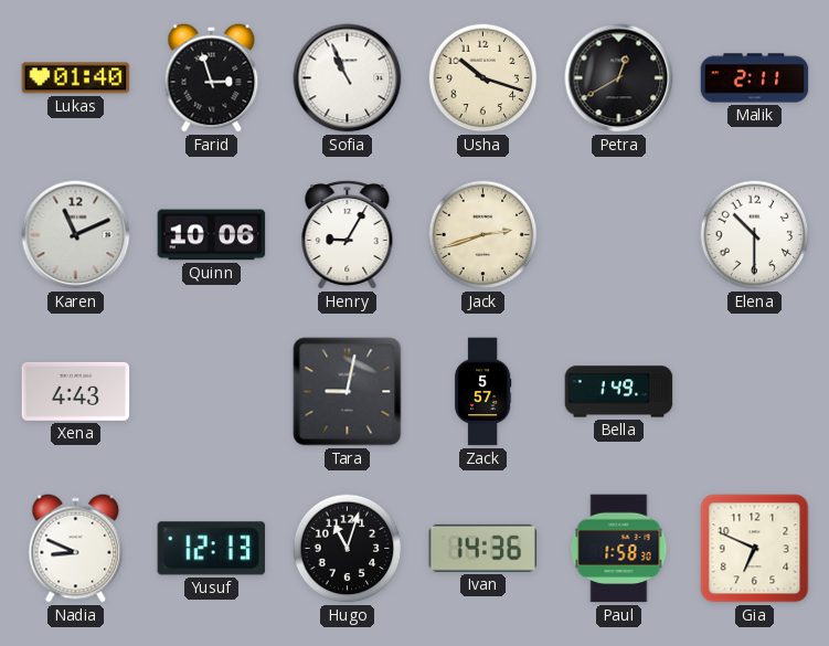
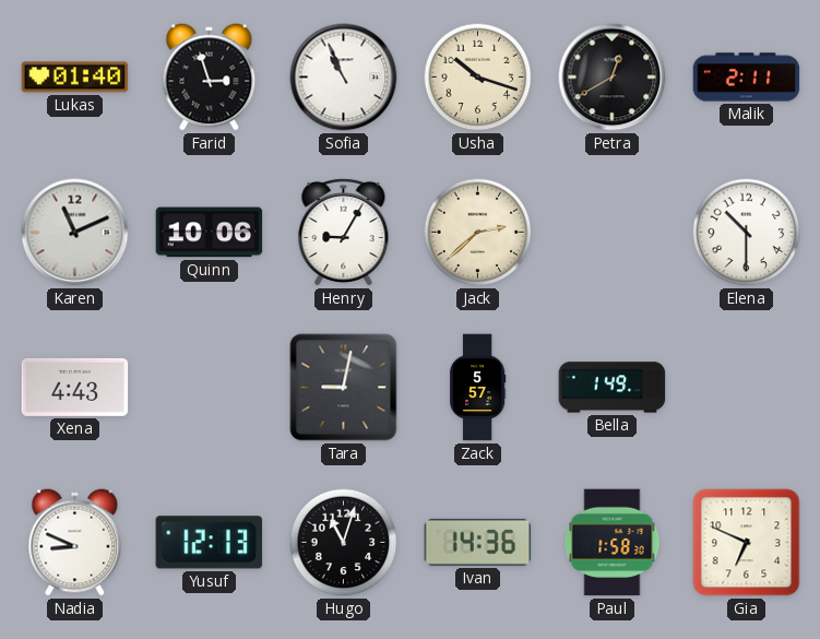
Jack: 2:42 -> 2:38 (478, 233)
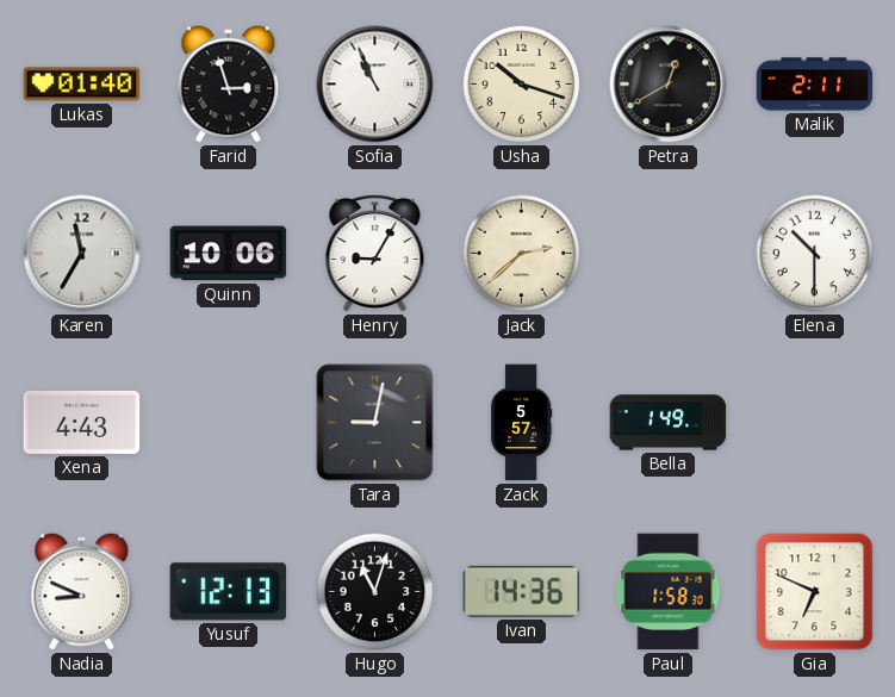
Karen: 11:11 -> 11:35 (82, 254)
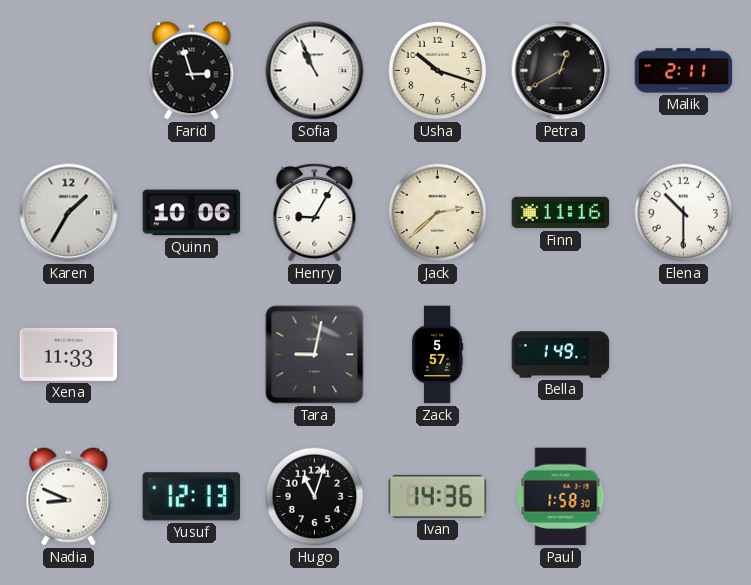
Lukas: 01:40 -> none (82, 85)
Karen: 11:35 -> 1:35 (69, 213)
Finn: none -> 11:16 (561, 213)
Xena: 4:43 -> 11:33 (69, 354)
Gia: 6:49 -> none (815, 592)
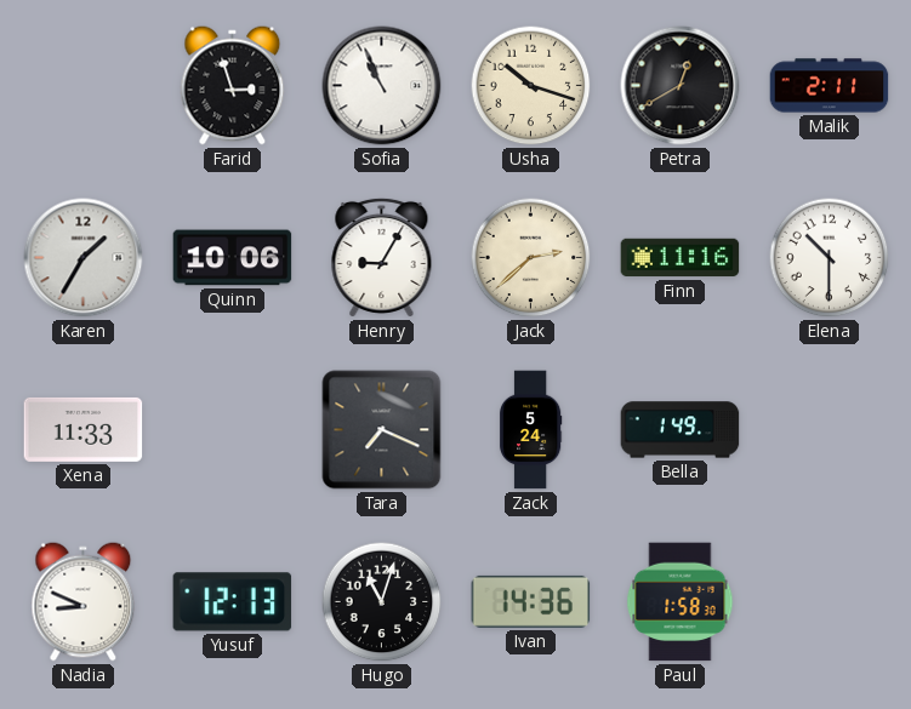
Tara: 9:02 -> 7:19 (382, 430)
Zack: 5:57 -> 5:24 (530, 430)
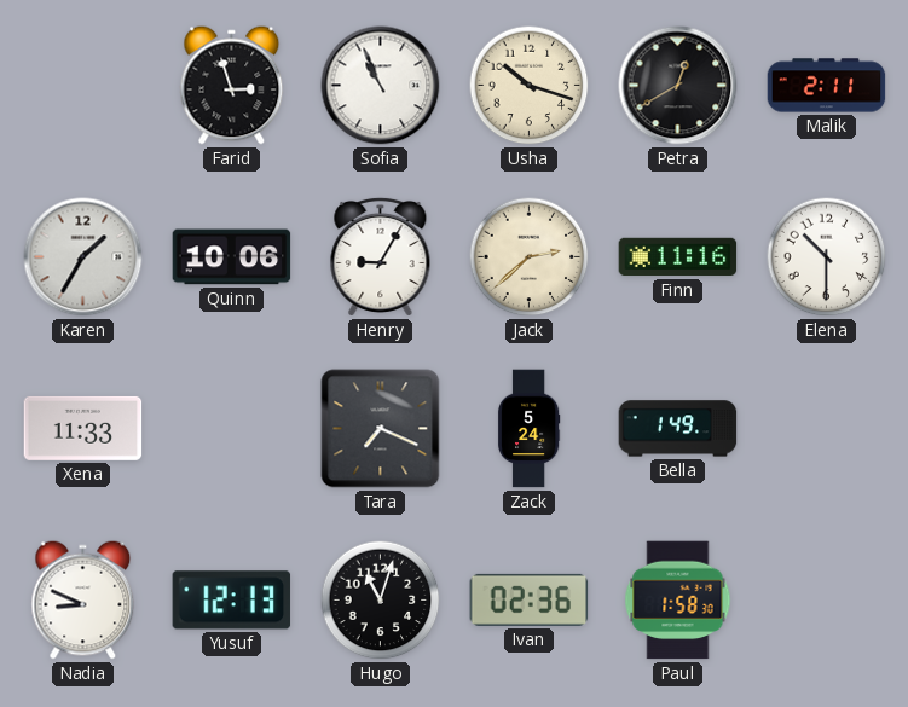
Ivan: 14:36 -> 02:36 (530, 599)
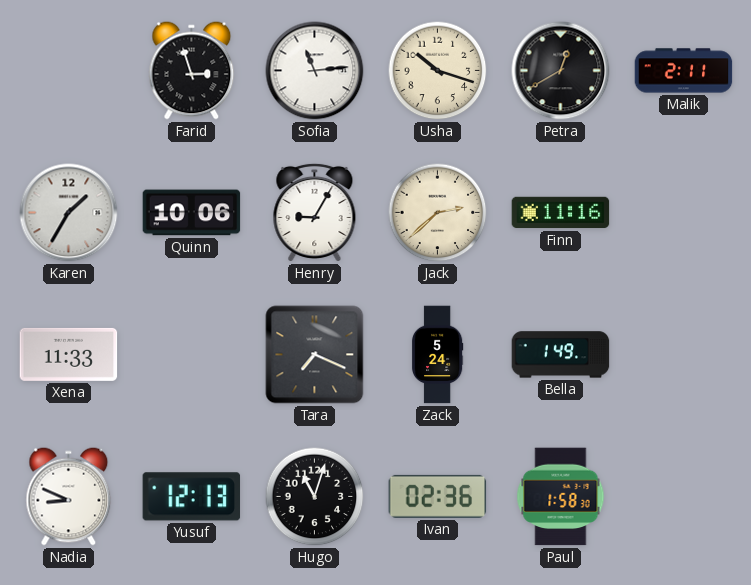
Sofia: 10:56 -> 11:14 (315, 71)
Elena: 10:30 -> none (827, 257)
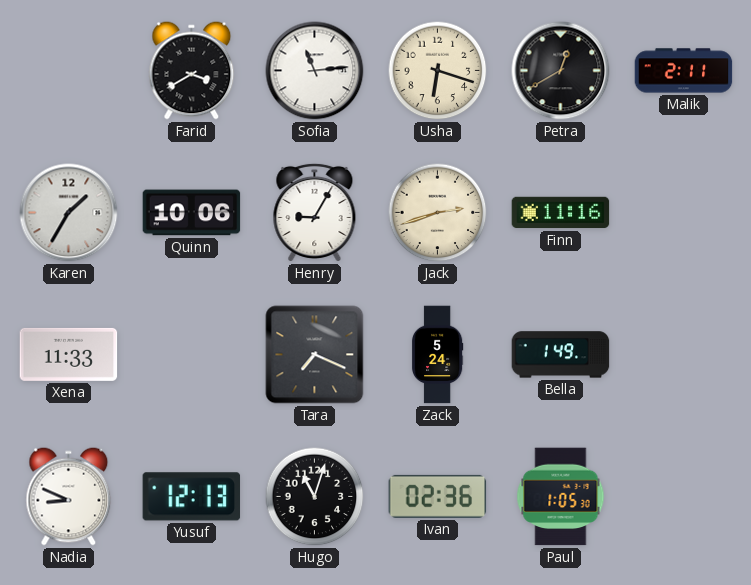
Farid: 2:57 -> 3:40 (192, 71)
Usha: 10:18 -> 6:18 (438, 71)
Jack: 2:38 -> 2:42 (438, 213)
Paul: 1:58 -> 1:05 (561, 497)
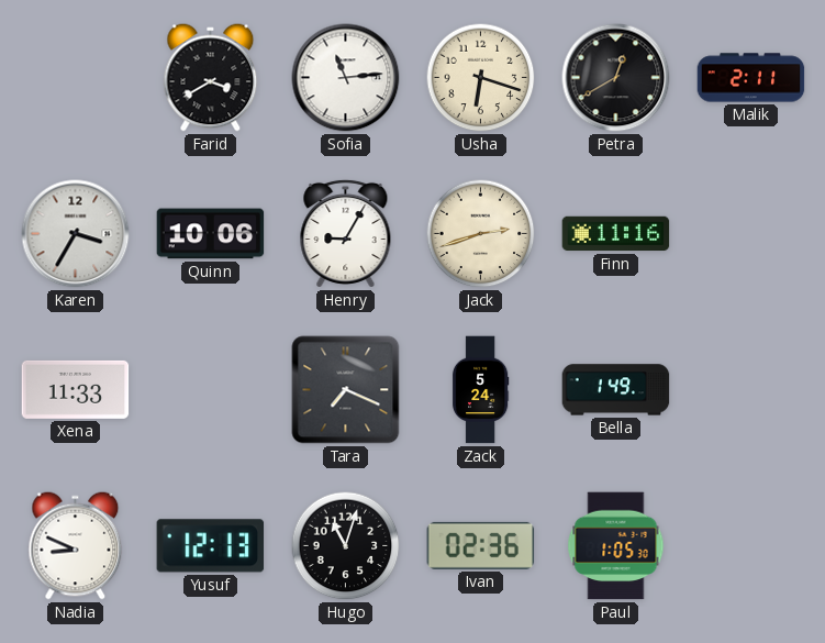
Karen: 1:35 -> 3:35 (76, 234)
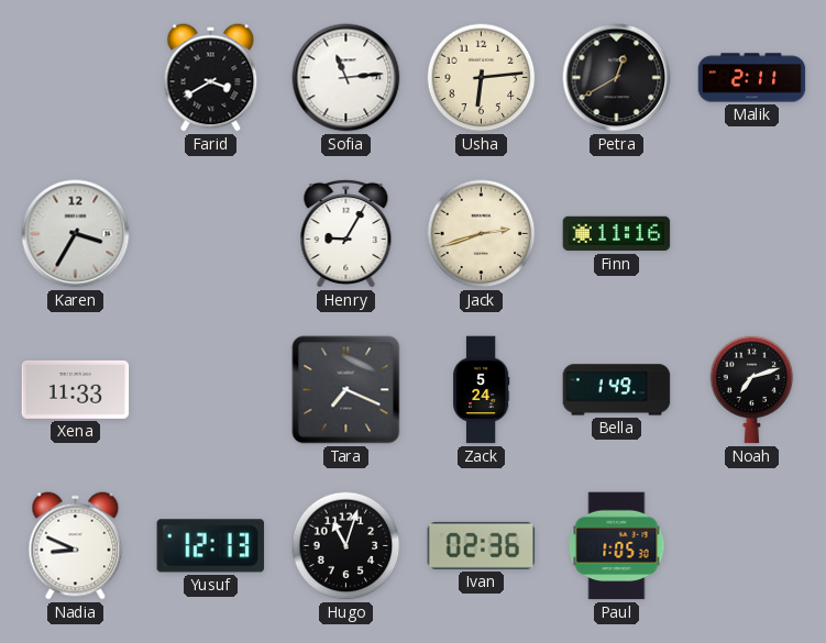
Usha: 6:18 -> 6:14 (482, 78)
Quinn: 10:06 -> none (211, 234)
Noah: none -> 7:12 (752, 390)
